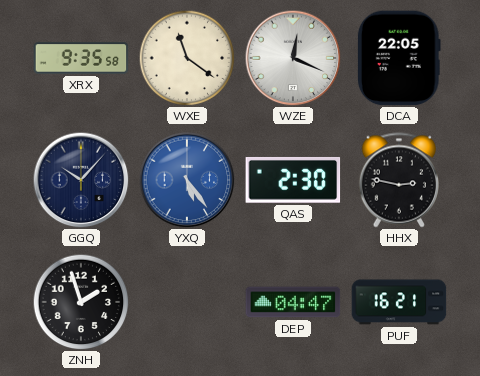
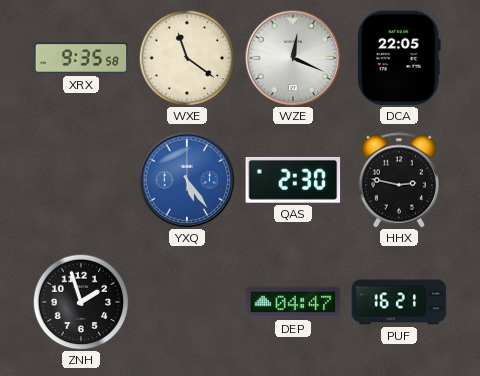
GGQ: 10:07 -> none (81, 180)
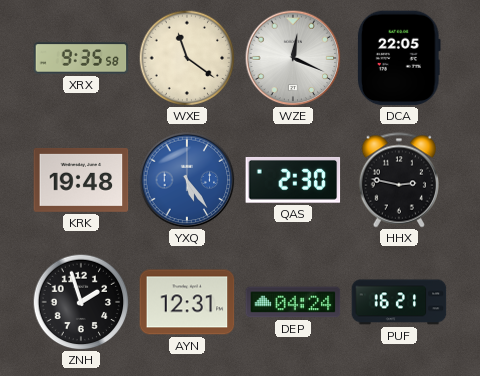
KRK: none -> 19:48 (81, 180)
AYN: none -> 12:31 (187, 302)
DEP: 04:47 -> 04:24 (293, 302)
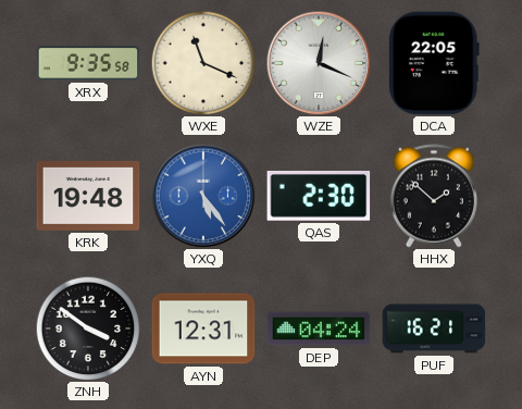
WXE: 11:21 -> 11:19 (203, 63)
HHX: 2:47 -> 1:52 (434, 196)
ZNH: 1:57 -> 3:51 (88, 329)
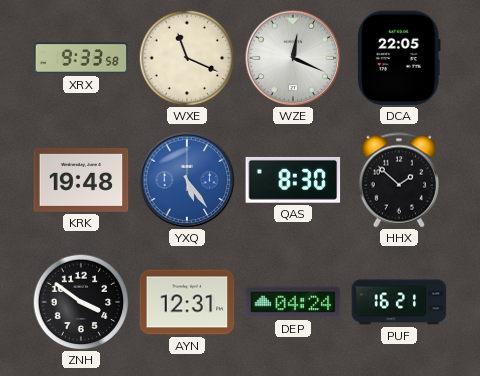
XRX: 9:35 -> 9:33 (81, 58)
QAS: 2:30 -> 8:30 (293, 180)
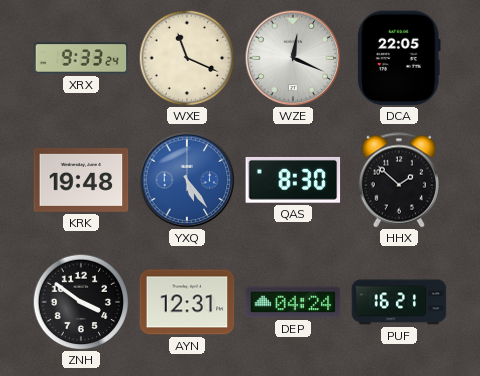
XRX: 9:33:58 -> 9:33:24 (81, 58)
